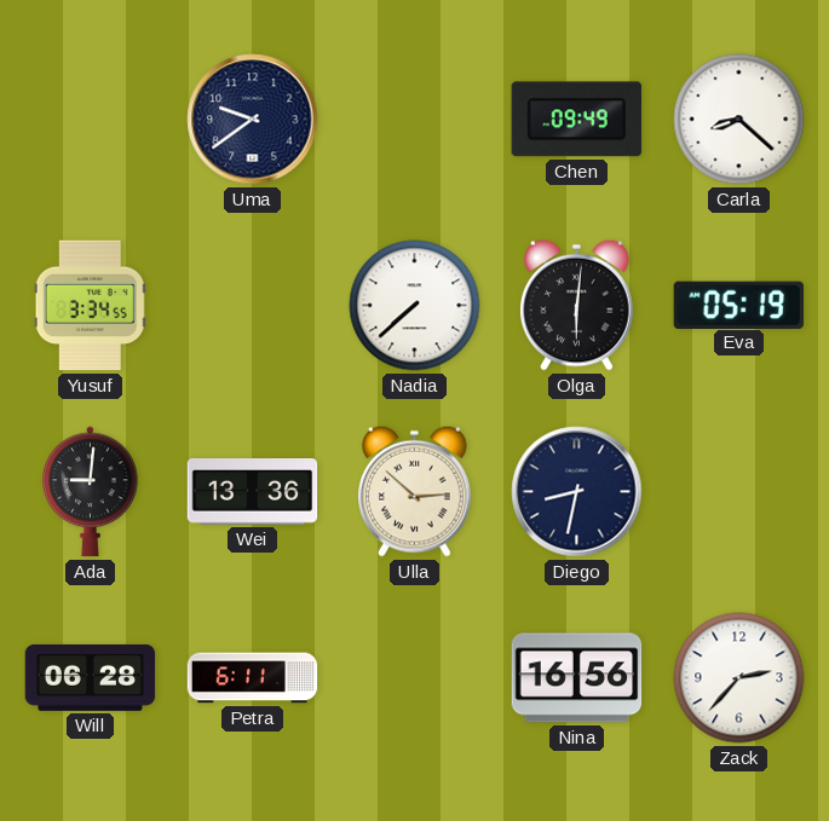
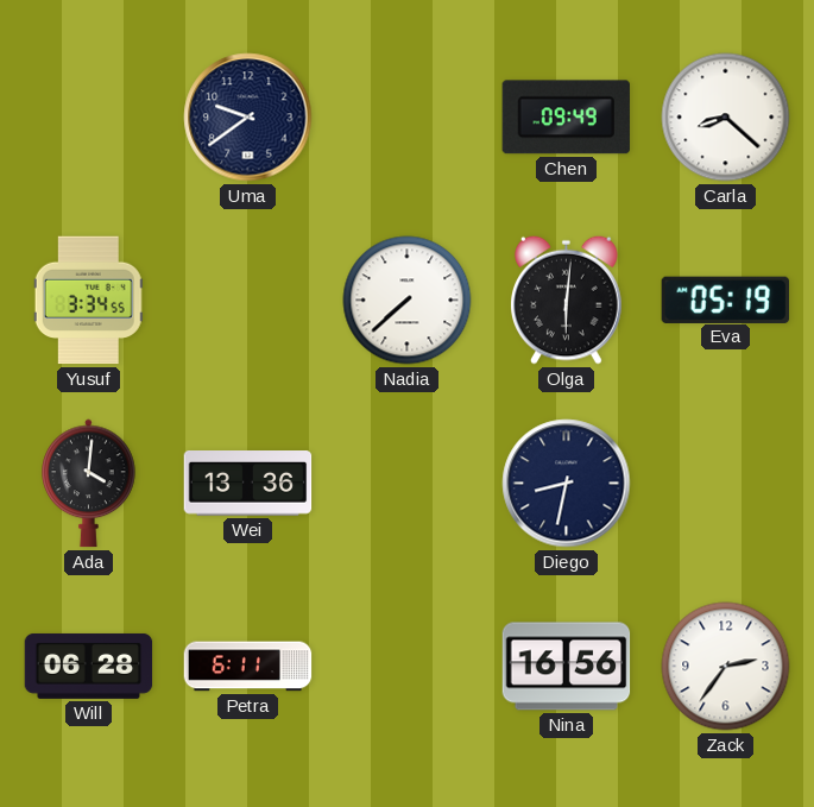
Ada: 9:01 -> 4:01 (89, 484)
Ulla: 2:52 -> none (415, 491)
Zack: 2:37 -> 2:36 (726, 667)
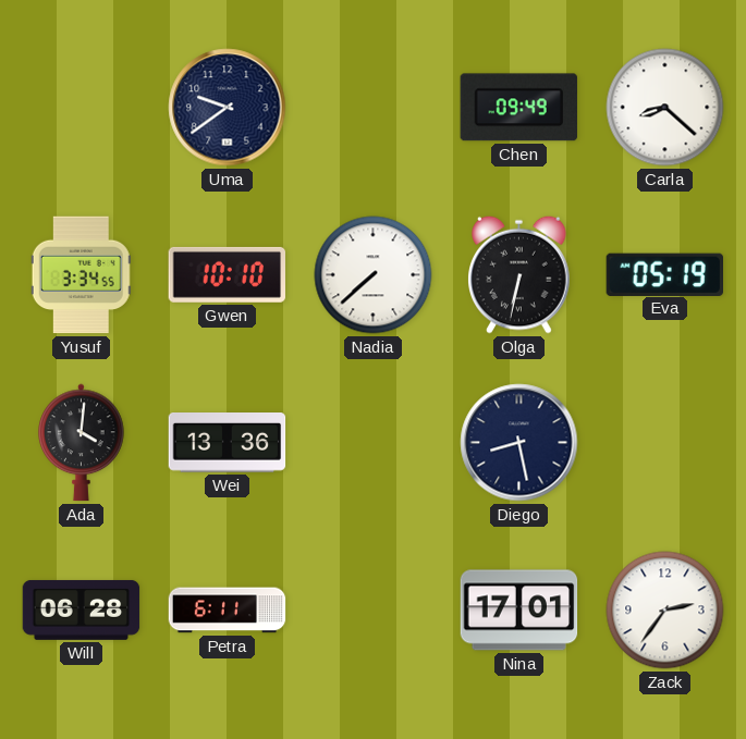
Gwen: none -> 10:10 (227, 274)
Olga: 6:01 -> 6:32 (519, 274)
Diego: 8:32 -> 8:28 (519, 443)
Nina: 16:56 -> 17:01 (519, 611)
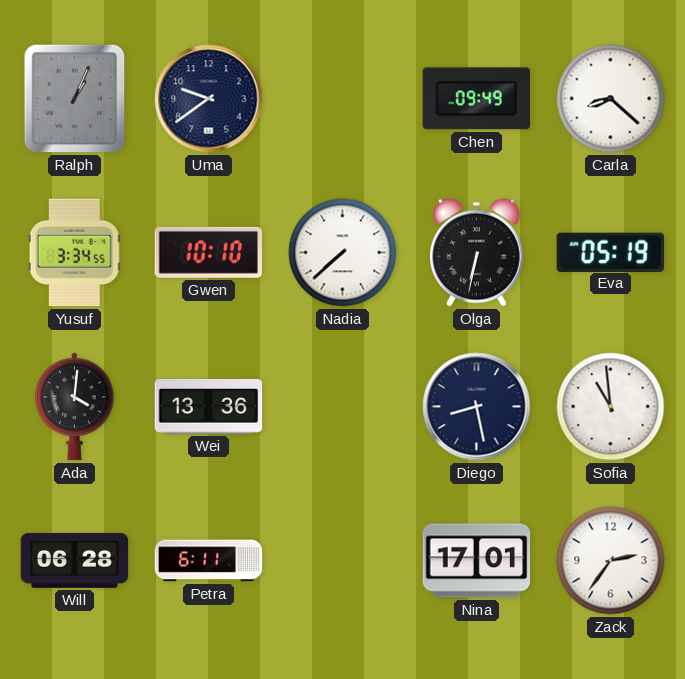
Ralph: none -> 1:04 (75, 99)
Sofia: none -> 10:59 (611, 407)
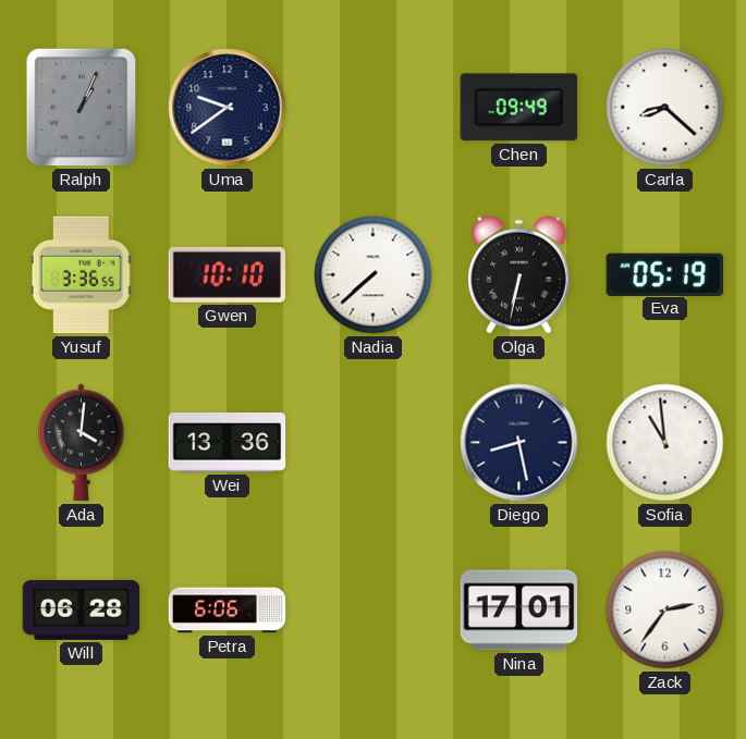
Yusuf: 3:34 -> 3:36 (81, 275)
Petra: 6:11 -> 6:06 (228, 611)
